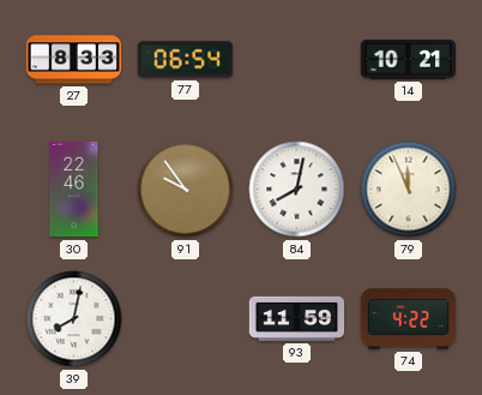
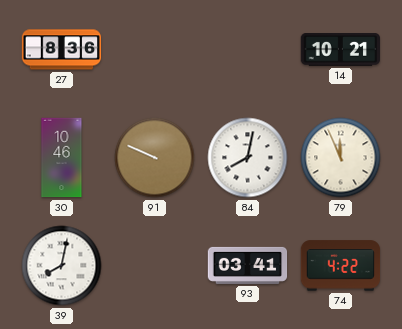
27: 8:33 -> 8:36 (62, 50)
77: 06:54 -> none (186, 60)
30: 22:46 -> 10:46 (62, 158)
91: 9:54 -> 9:49 (155, 158)
93: 11:59 -> 03:41 (248, 265)
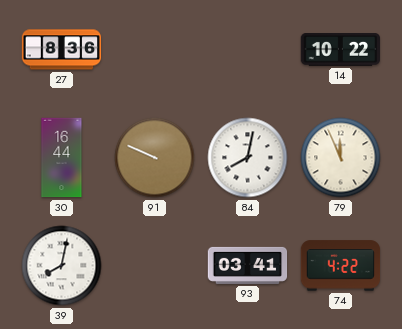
14: 10:21 -> 10:22 (340, 50)
30: 10:46 -> 16:44 (62, 158)
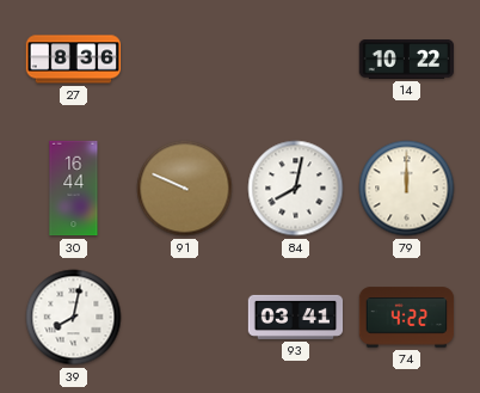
79: 11:56 -> 12:00 (407, 189)
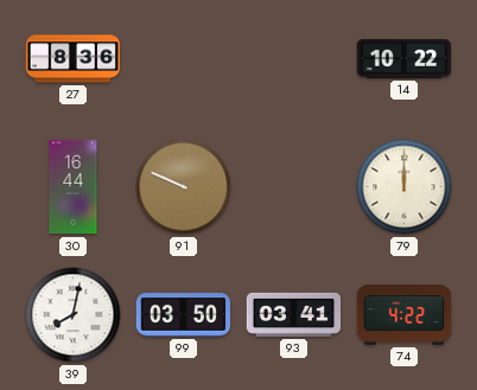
84: 8:02 -> none (296, 189)
99: none -> 03:50 (184, 315)
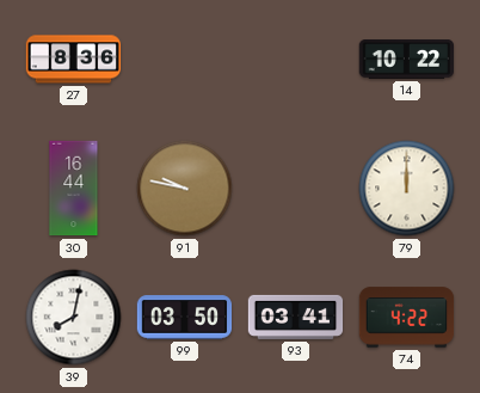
91: 9:49 -> 9:47 (185, 189)
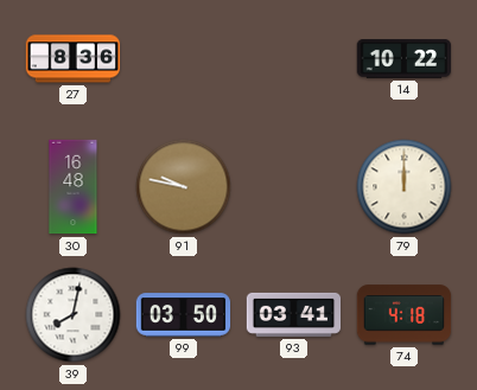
30: 16:44 -> 16:48 (74, 187)
74: 4:22 -> 4:18 (405, 315)
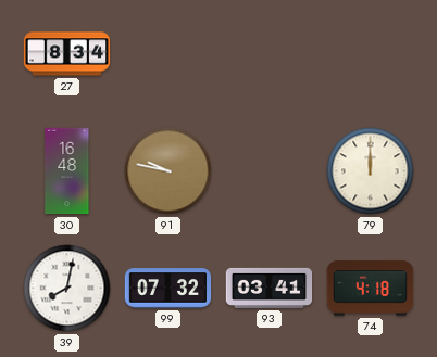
27: 8:36 -> 8:34 (67, 54)
14: 10:22 -> none (403, 59)
99: 03:50 -> 07:32 (168, 289)
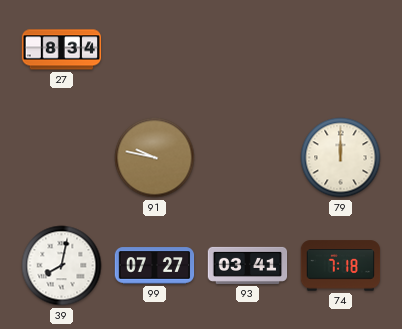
30: 16:48 -> none (67, 171)
99: 07:32 -> 07:27 (155, 266)
74: 4:18 -> 7:18 (341, 266)
